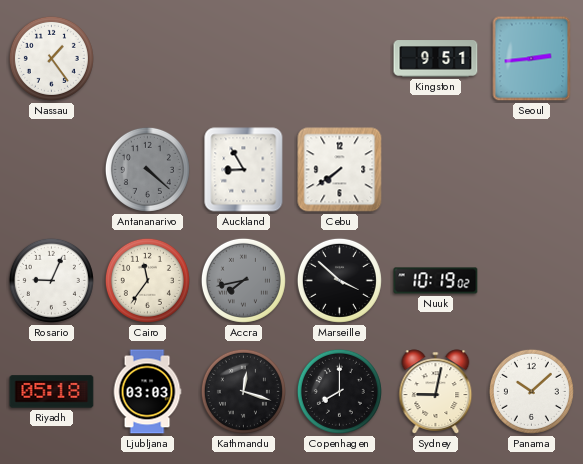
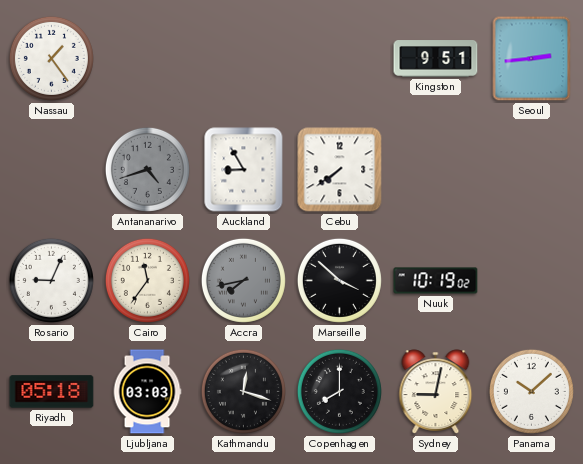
Antananarivo: 4:22 -> 4:42 (147, 169)
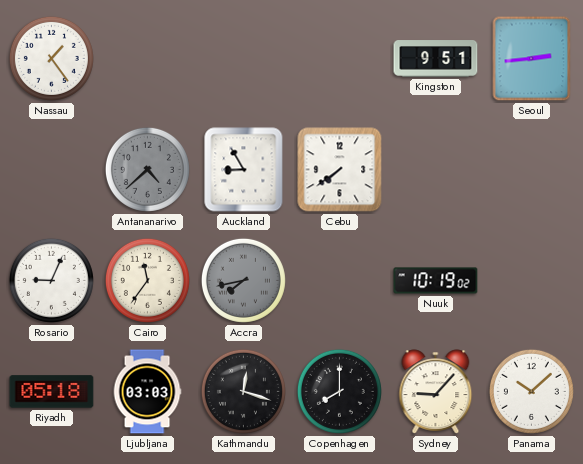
Antananarivo: 4:42 -> 4:38 (147, 169)
Marseille: 3:52 -> none (339, 280)
Sydney: 9:02 -> 9:07 (436, 392)
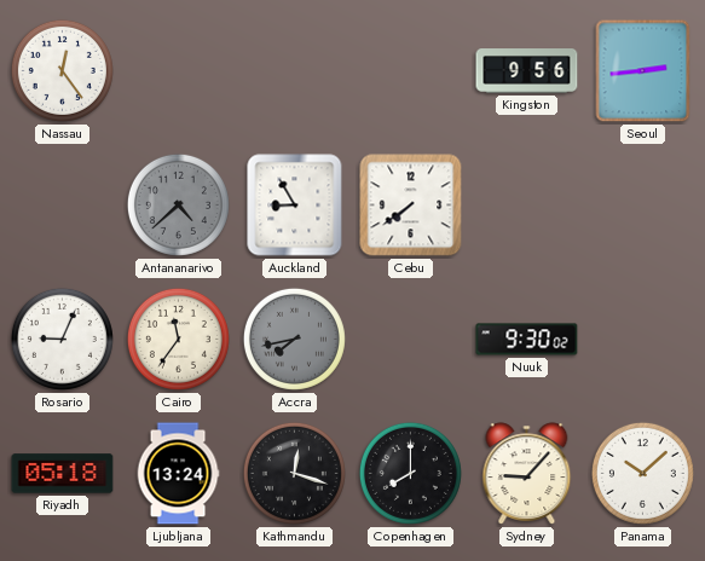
Nassau: 1:24 -> 12:24 (62, 70)
Kingston: 9:51 -> 9:56 (527, 71)
Nuuk: 10:19 -> 9:30 (527, 340)
Ljubljana: 03:03 -> 13:24 (178, 474)
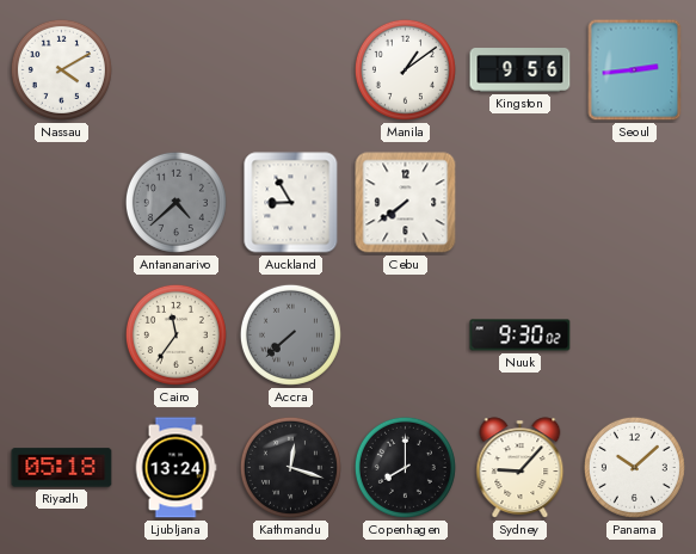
Nassau: 12:24 -> 4:10 (61, 69)
Manila: none -> 1:09 (405, 69)
Rosario: 9:04 -> none (62, 339)
Accra: 7:43 -> 7:38 (290, 334)
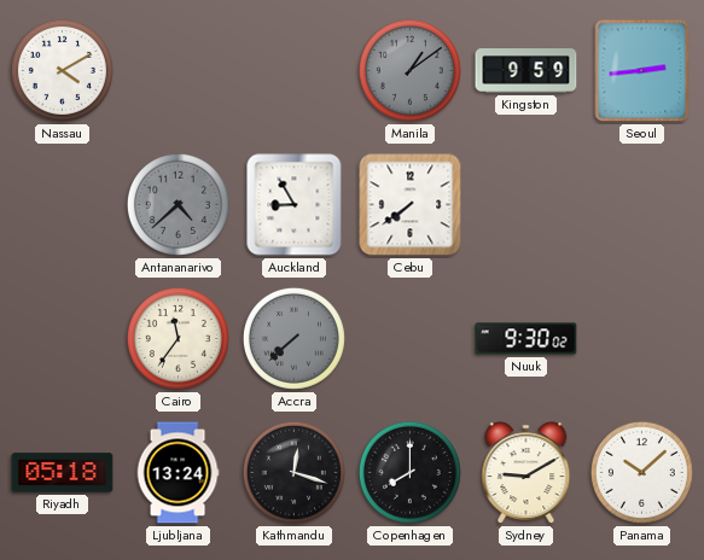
Manila dial: white -> grey (409, 70)
Kingston: 9:56 -> 9:59 (526, 71)
Sydney: 9:07 -> 9:10 (526, 473)
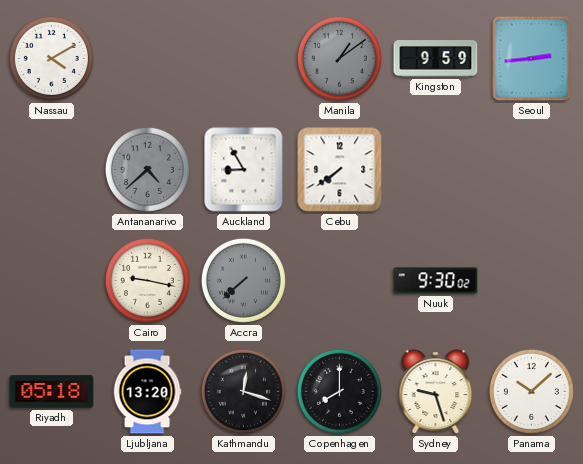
Cairo: 11:36 -> 9:17 (147, 280)
Ljubljana: 13:24 -> 13:20 (147, 392)
Sydney: 9:10 -> 9:27 (436, 392)
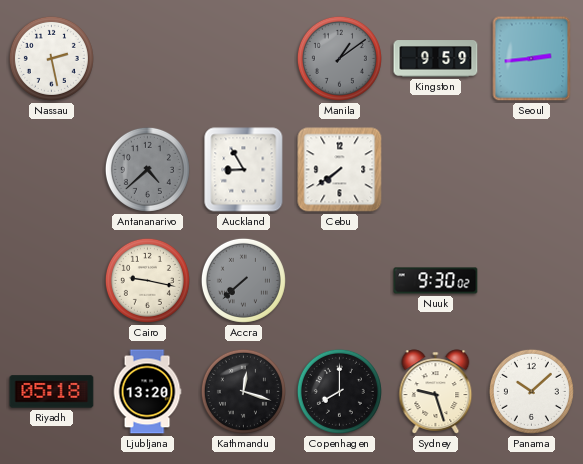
Nassau: 4:10 -> 2:28 (51, 58)
